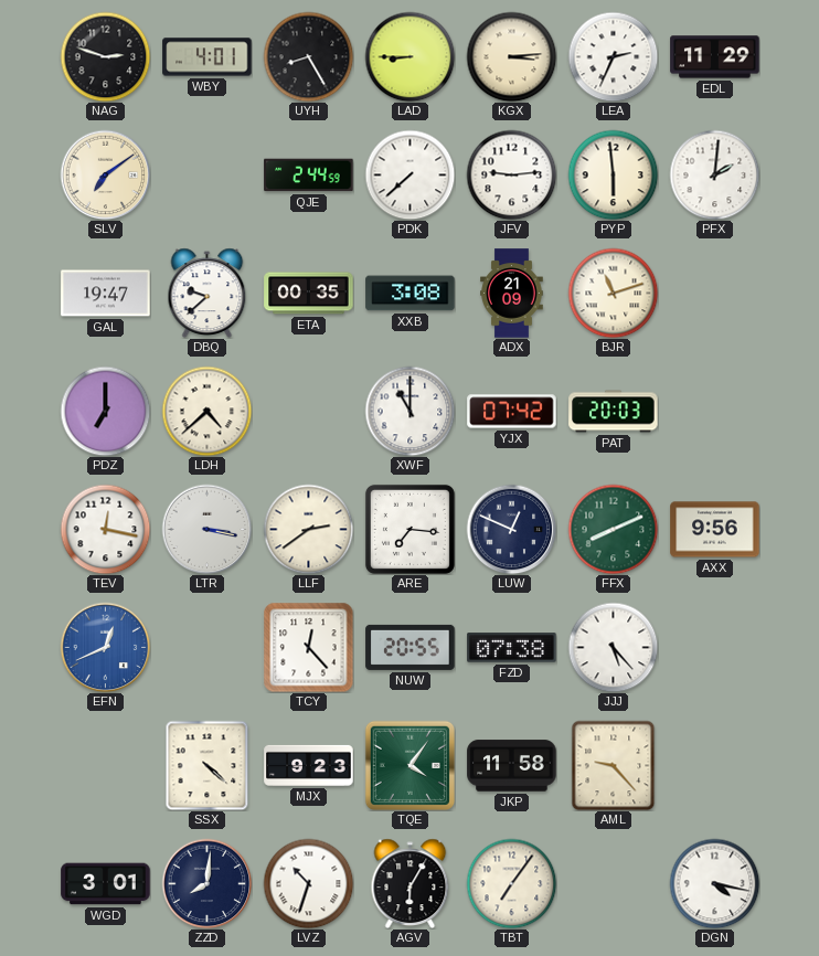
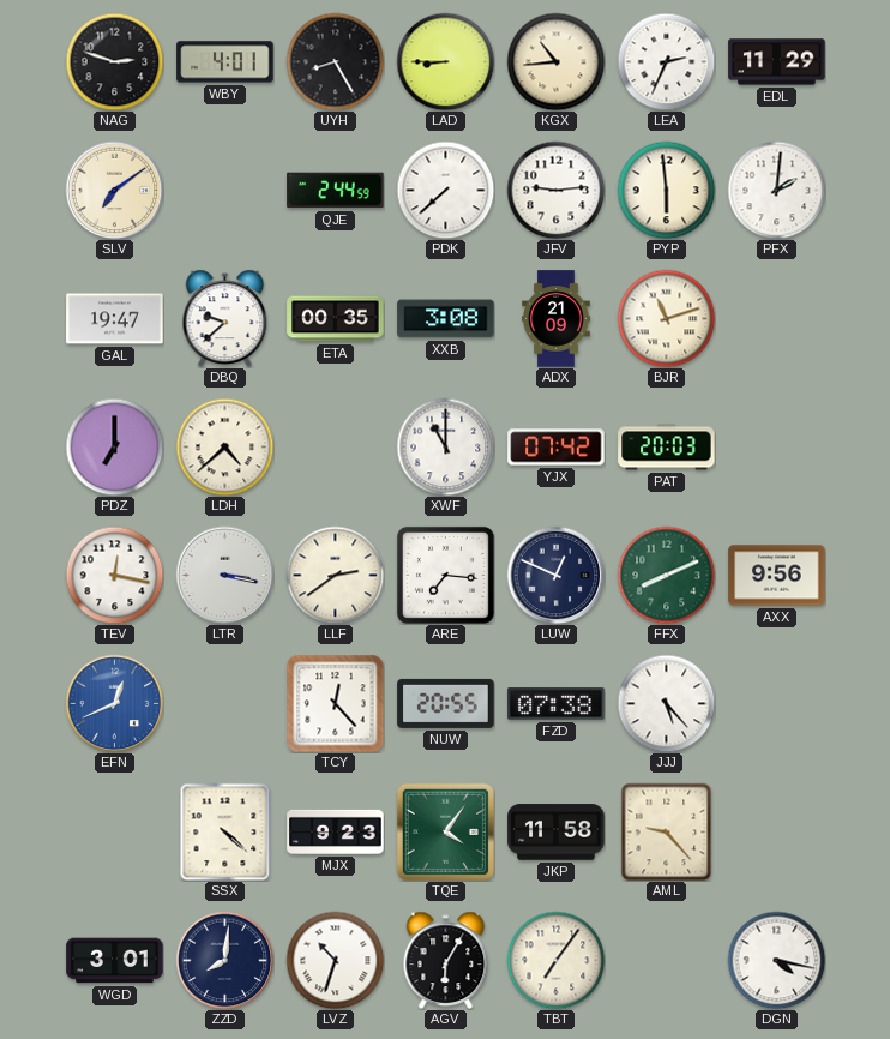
KGX: 3:14 -> 10:44 (555, 61)
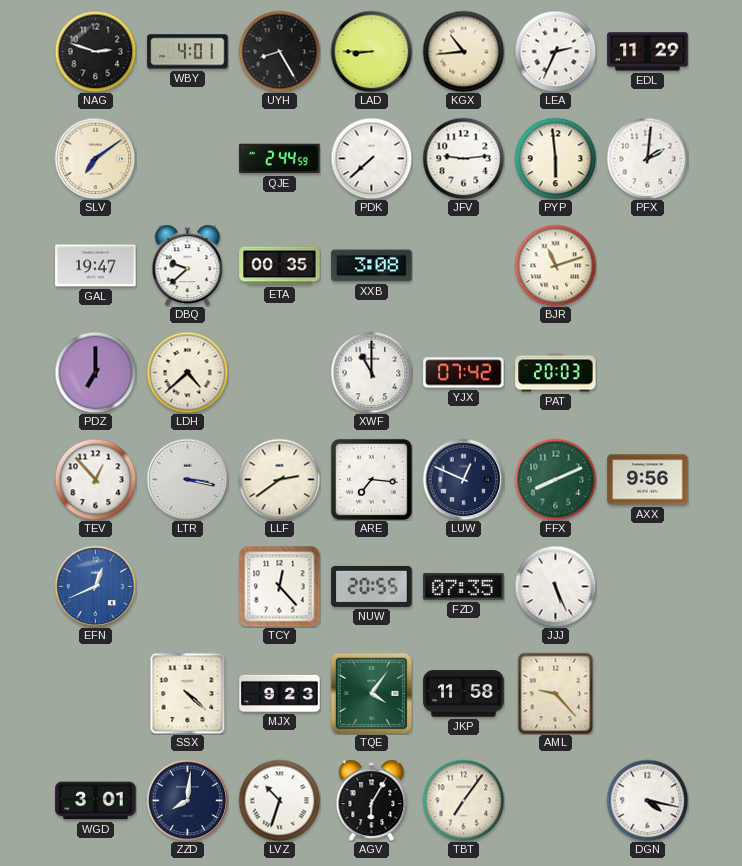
ADX: 21:09 -> none (557, 319)
TEV: 12:17 -> 12:53 (95, 479)
FZD: 07:38 -> 07:35 (464, 587)
JJJ: 5:23 -> 5:26 (555, 586)
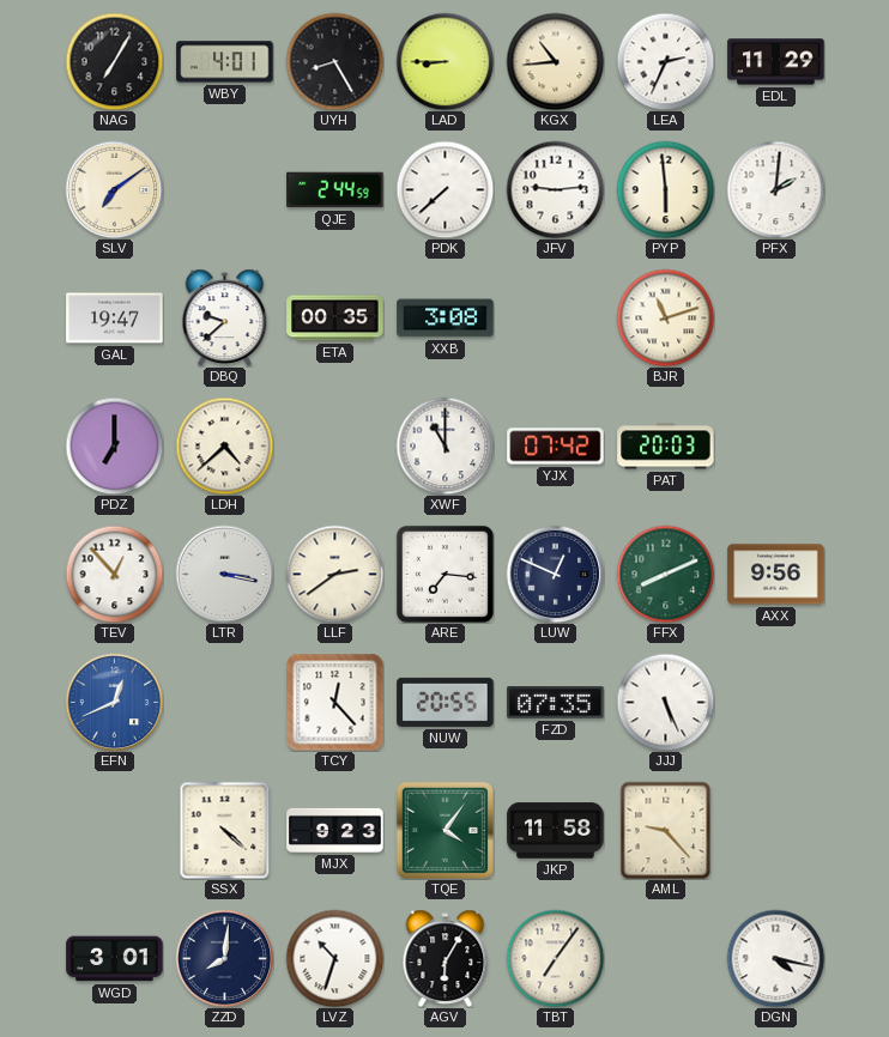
NAG: 2:48 -> 7:05 (114, 61)
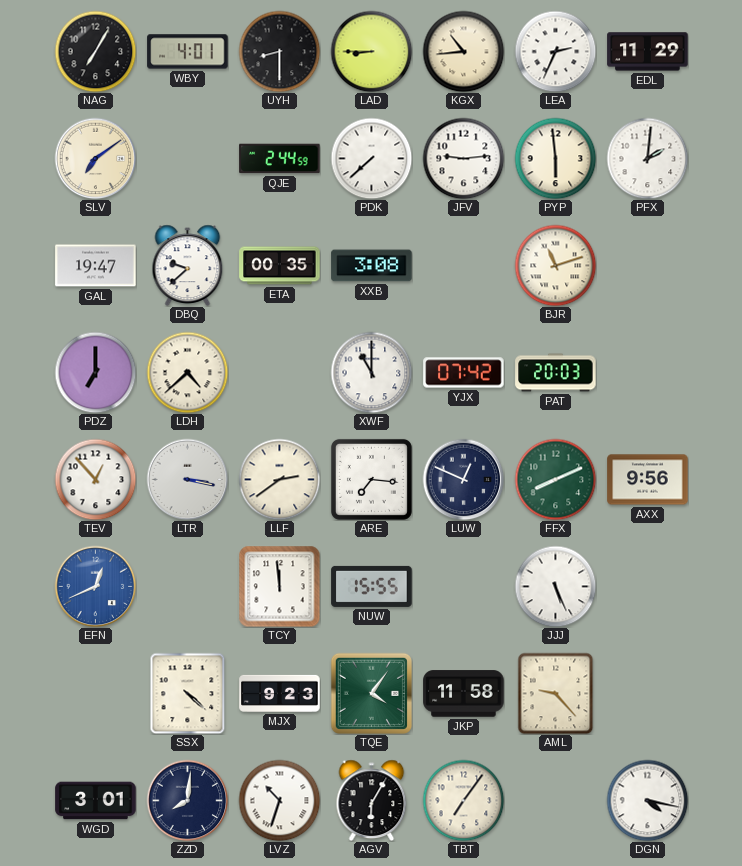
UYH: 8:25 -> 8:30 (279, 51)
TCY: 12:23 -> 11:59 (279, 586)
NUW: 20:55 -> 15:55 (372, 586)
FZD: 07:35 -> none (556, 703)
